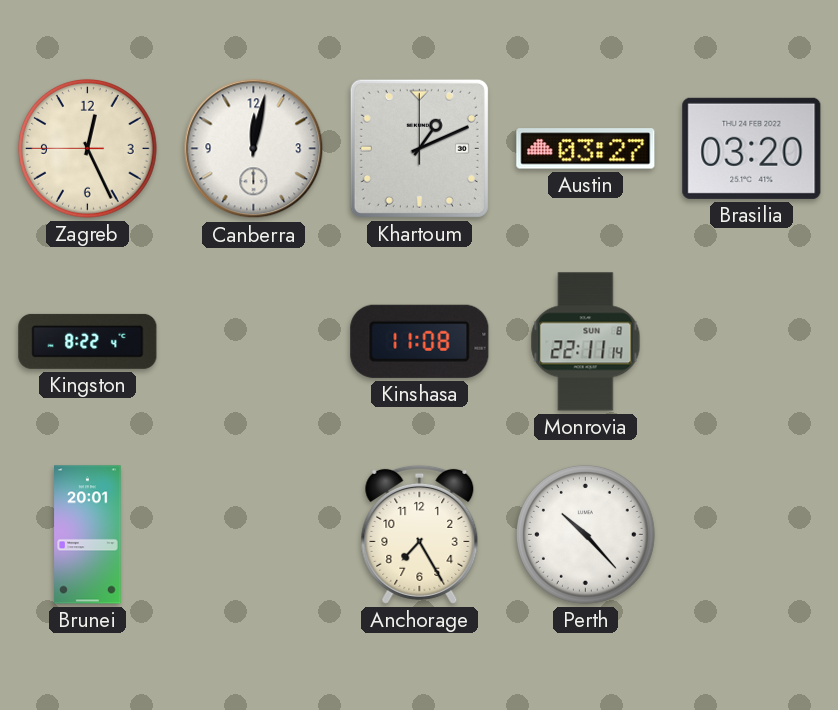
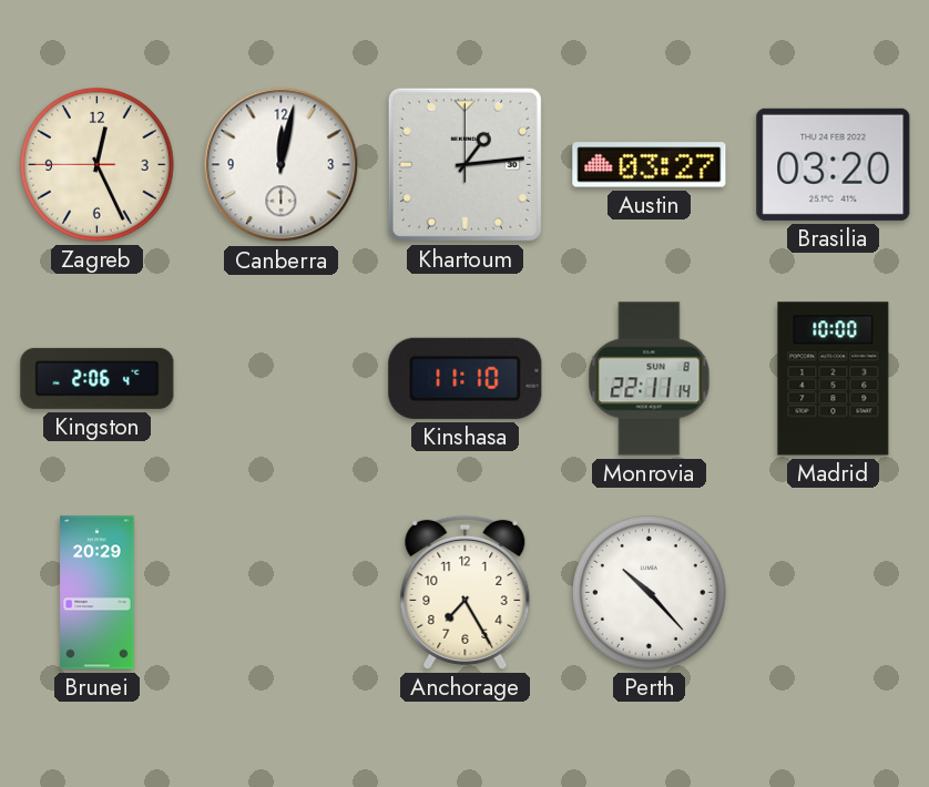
Khartoum: 1:11 -> 1:14 (465, 164)
Kingston: 8:22 -> 2:06 (98, 378)
Kinshasa: 11:08 -> 11:10 (466, 378)
Madrid: none -> 10:00 (834, 379)
Brunei: 20:01 -> 20:29 (98, 593)
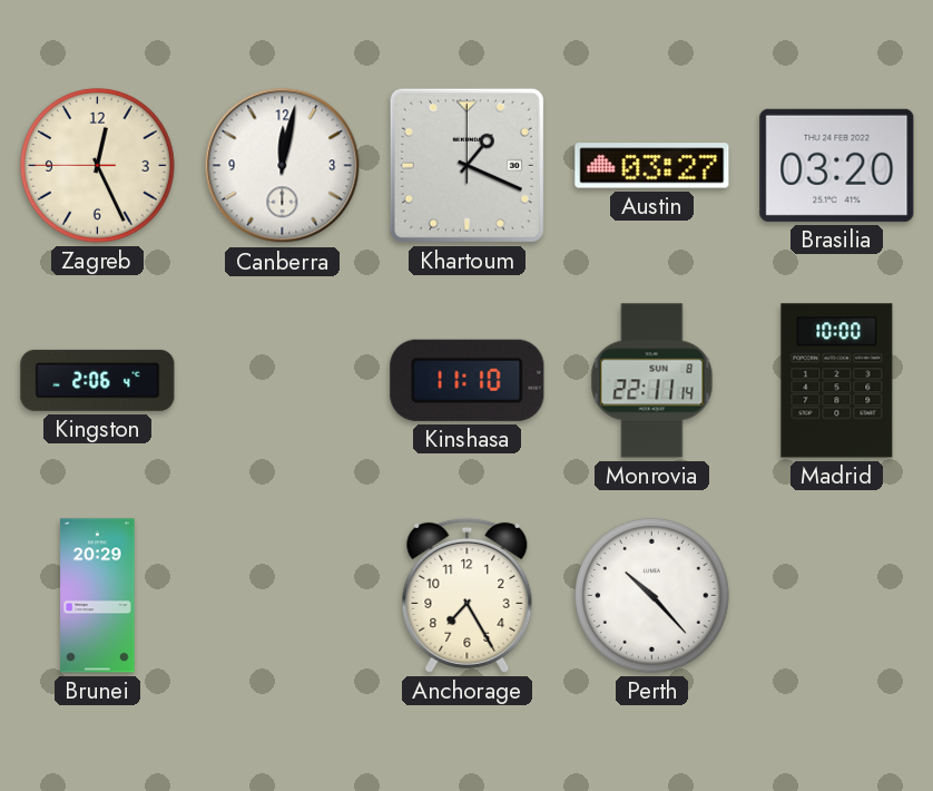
Khartoum: 1:14 -> 1:19 (466, 165)
